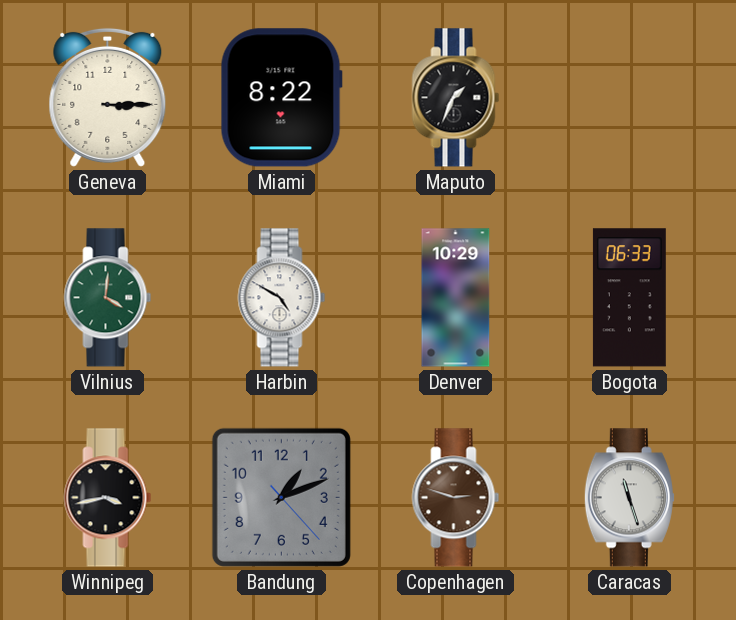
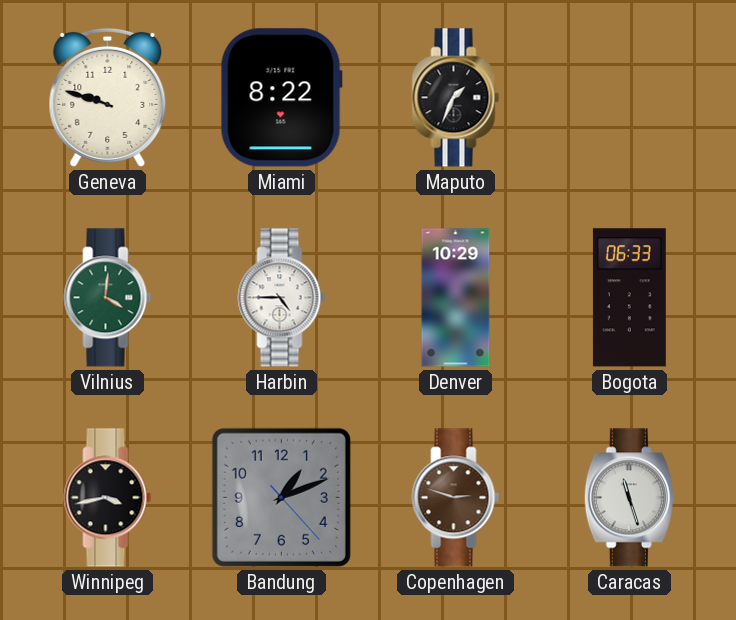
Geneva: 3:15 -> 9:48 (108, 97)
Harbin: 4:50 -> 4:45 (282, 298)
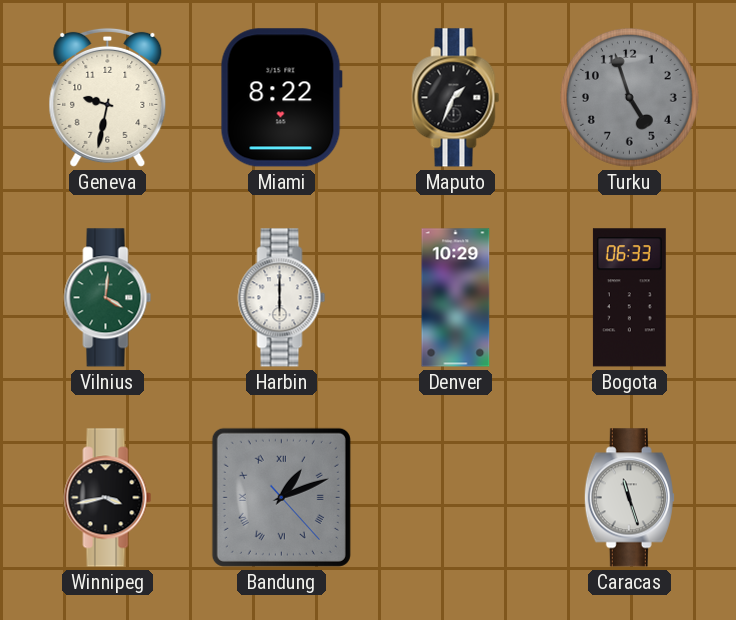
Geneva: 9:48 -> 9:32 (108, 97)
Turku: none -> 4:57 (629, 97)
Harbin: 4:45 -> 6:00 (282, 298)
Bandung numerals: Arabic -> Roman (281, 497)
Copenhagen: 2:48 -> none (456, 498)
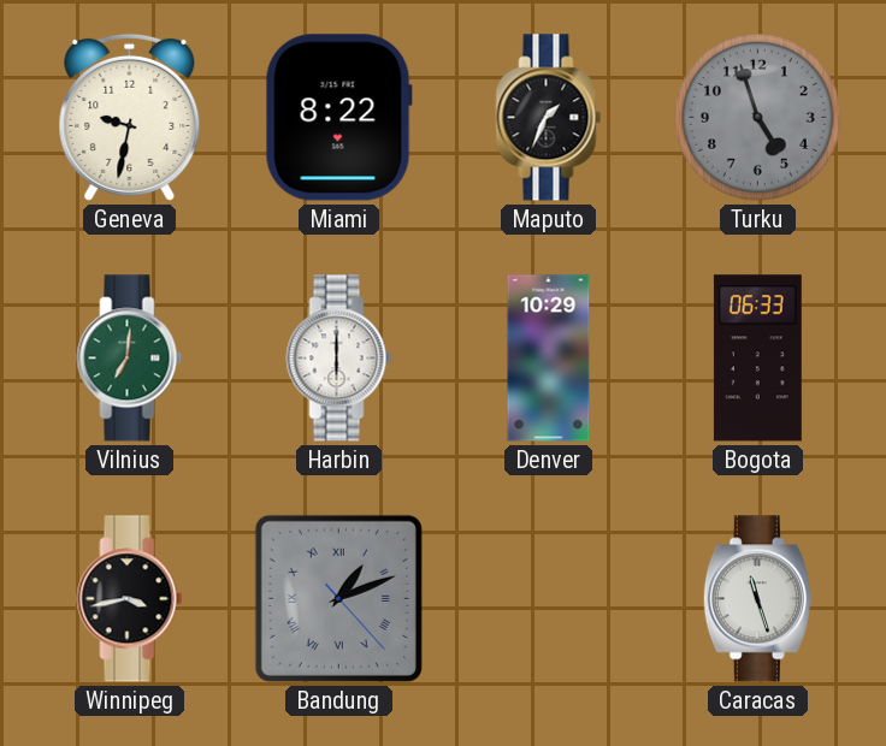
Vilnius: 4:01 -> 7:01 (130, 359)
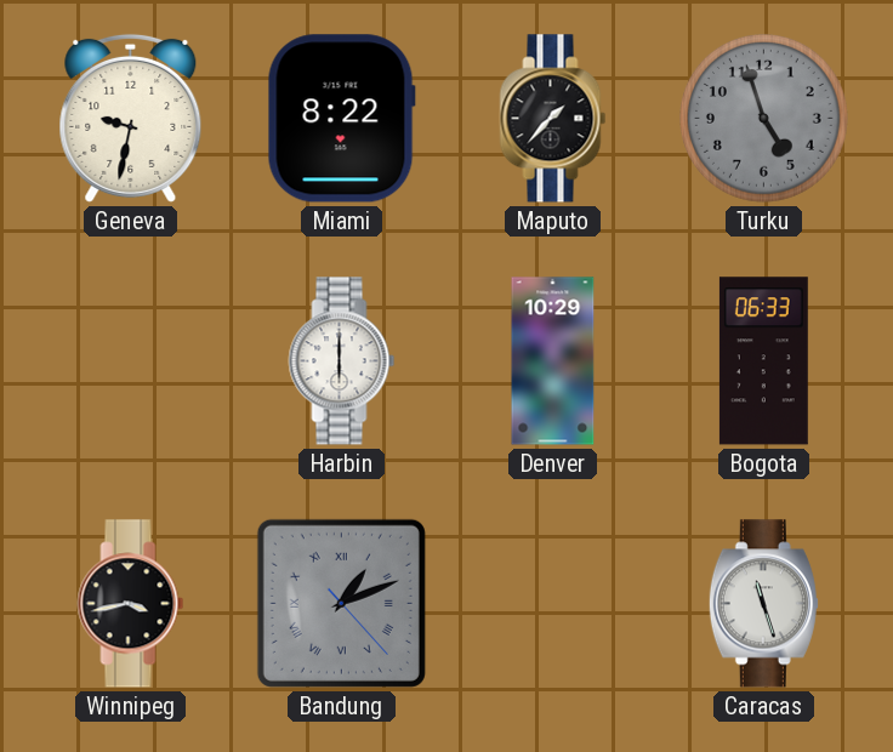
Maputo: 1:34 -> 1:37 (553, 119)
Vilnius: 7:01 -> none (130, 359)
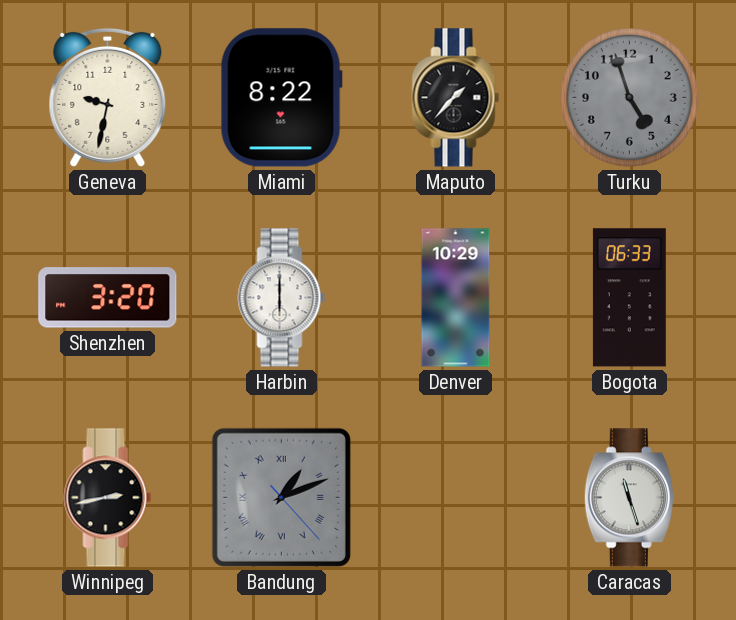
Shenzhen: none -> 3:20 (108, 298)
Winnipeg: 3:43 -> 2:43 (108, 498)
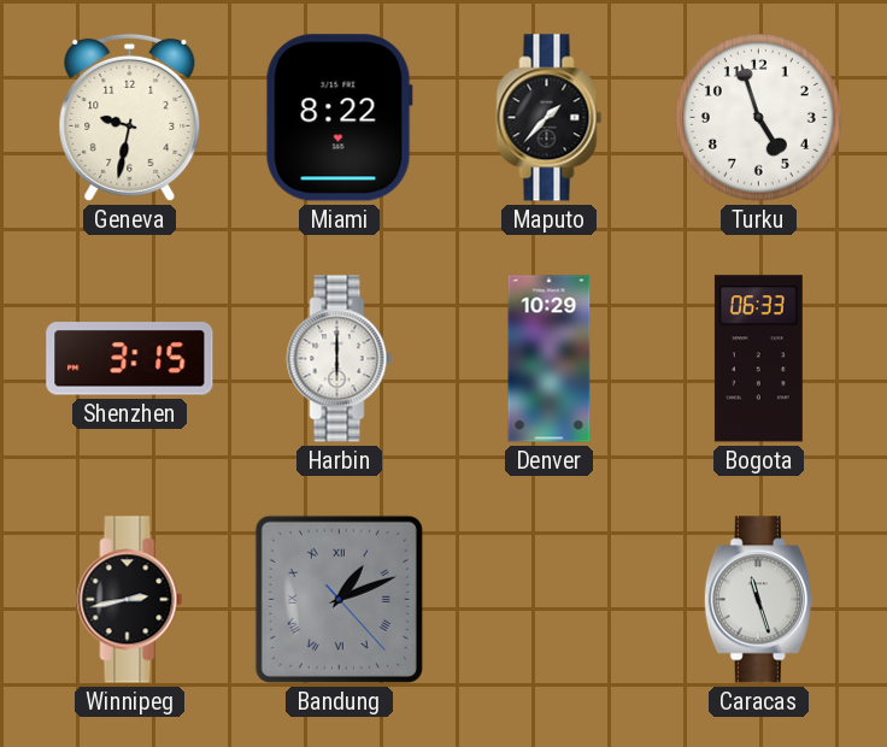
Turku dial: grey -> white (758, 117)
Shenzhen: 3:20 -> 3:15 (130, 359)
